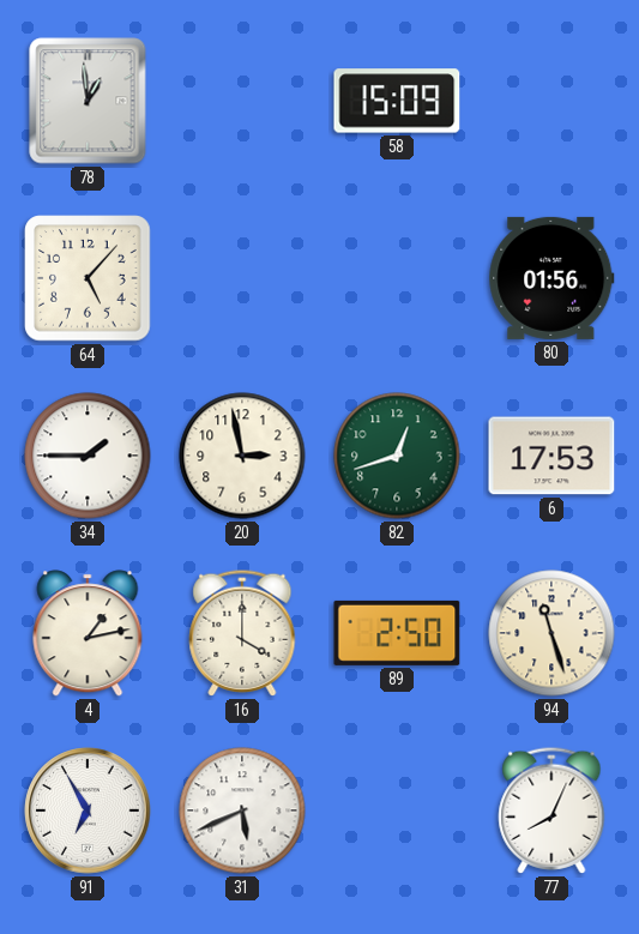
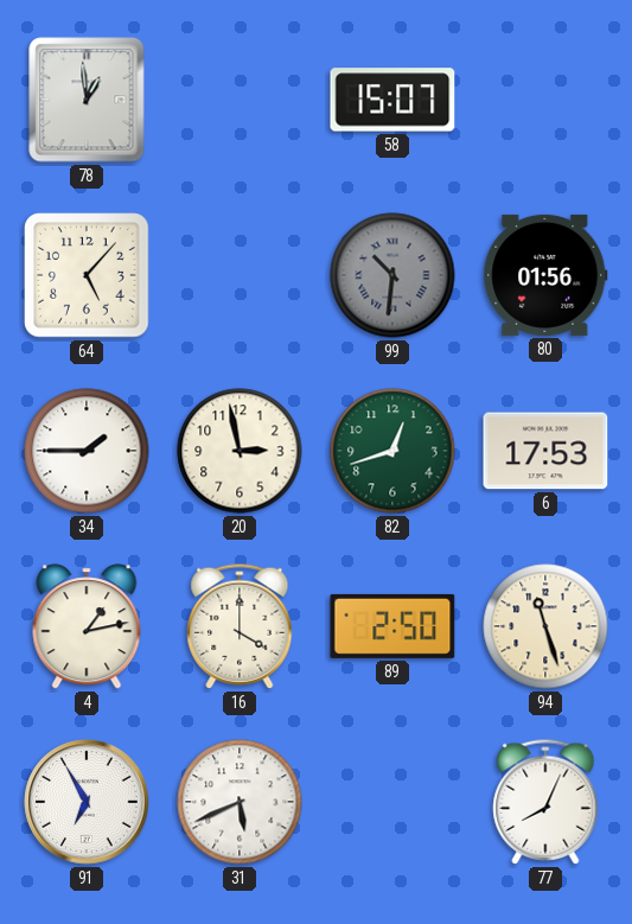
58: 15:09 -> 15:07 (392, 100)
99: none -> 10:31 (392, 275)
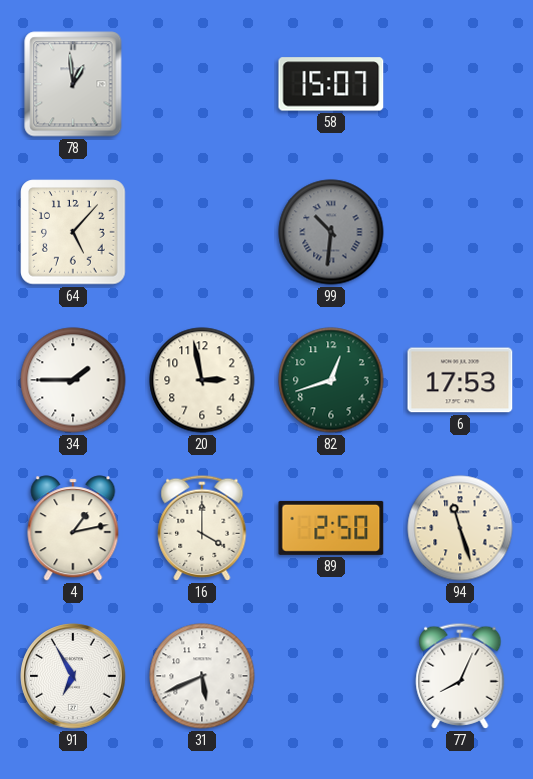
80: 01:56 -> none (545, 275)
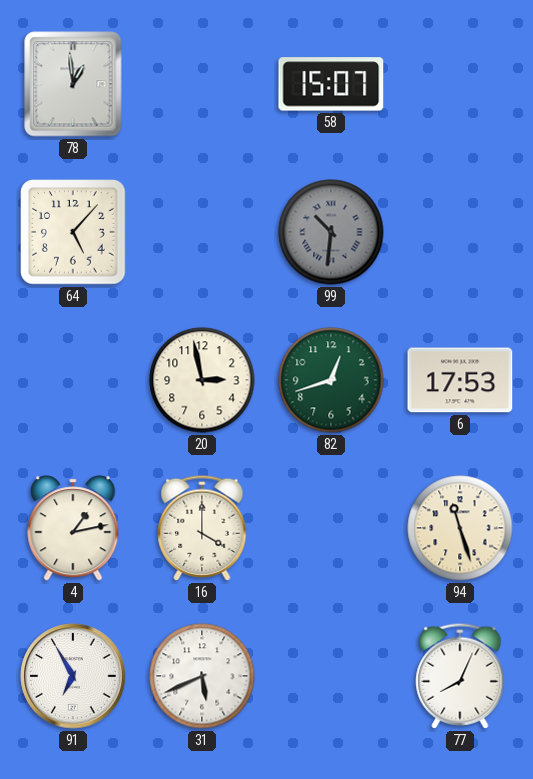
34: 1:45 -> none (73, 380)
89: 2:50 -> none (331, 528)
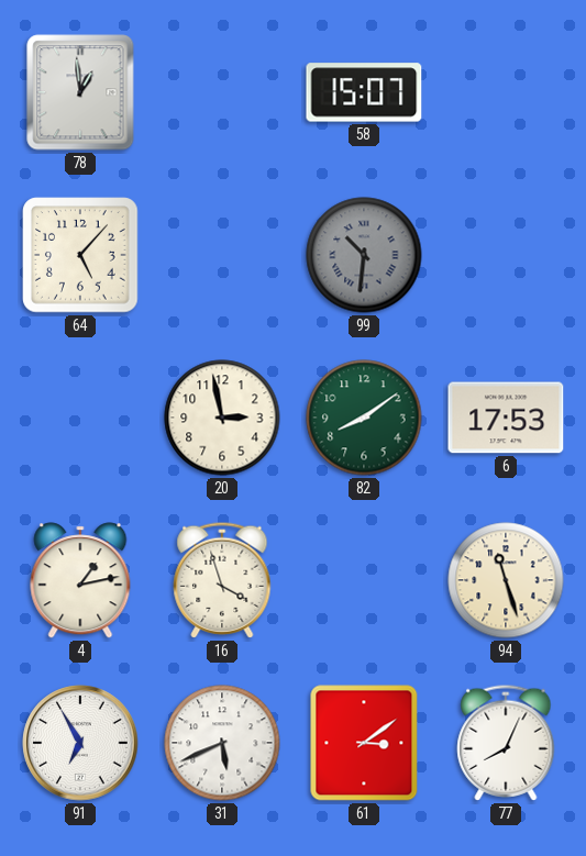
82: 12:42 -> 8:09 (364, 418)
16: 4:00 -> 3:57 (222, 580)
61: none -> 3:09 (364, 743)
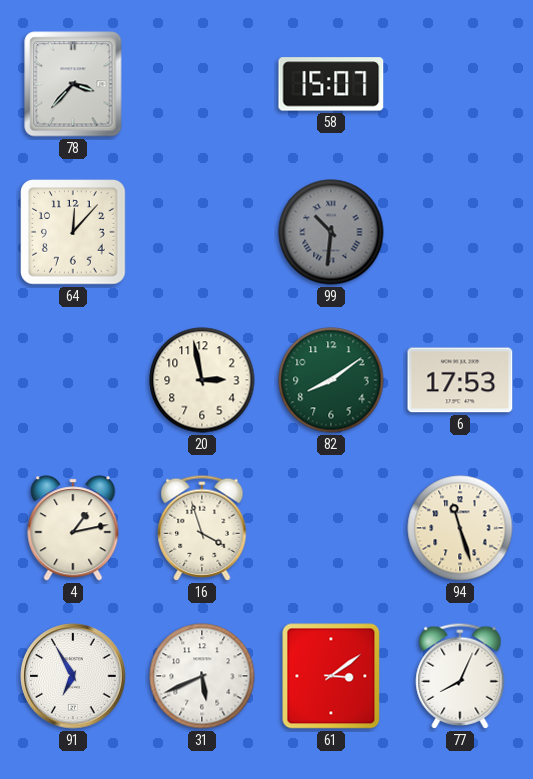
78: 12:59 -> 3:37 (73, 84)
64: 5:07 -> 12:07 (73, 232)
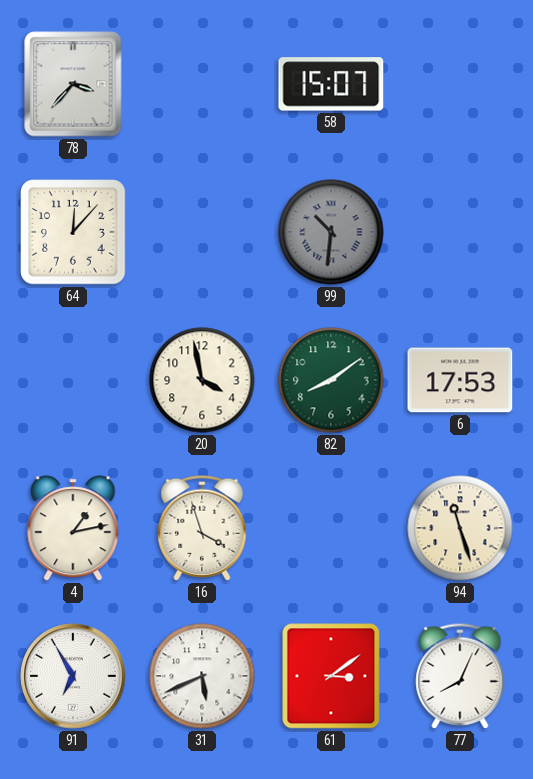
20: 2:58 -> 3:58 (202, 380)
